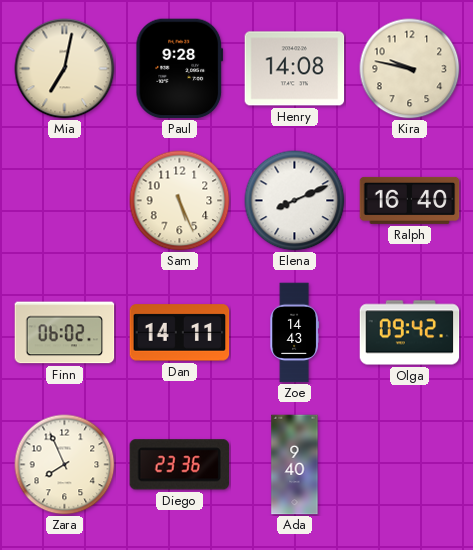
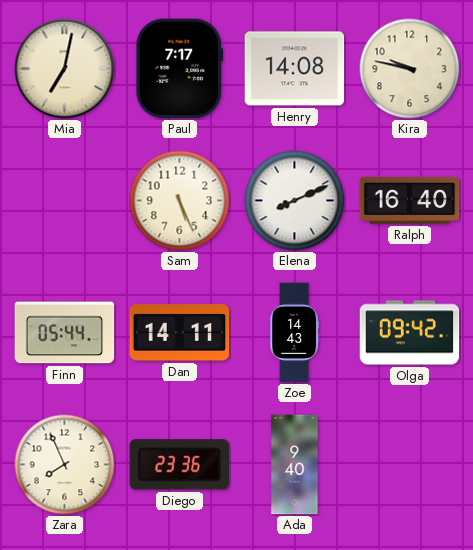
Paul: 9:28 -> 7:17 (180, 69)
Finn: 06:02 -> 05:44 (65, 333)
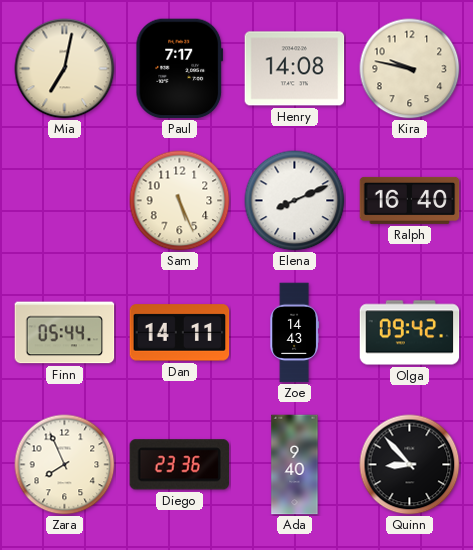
Quinn: none -> 8:53 (410, 465)
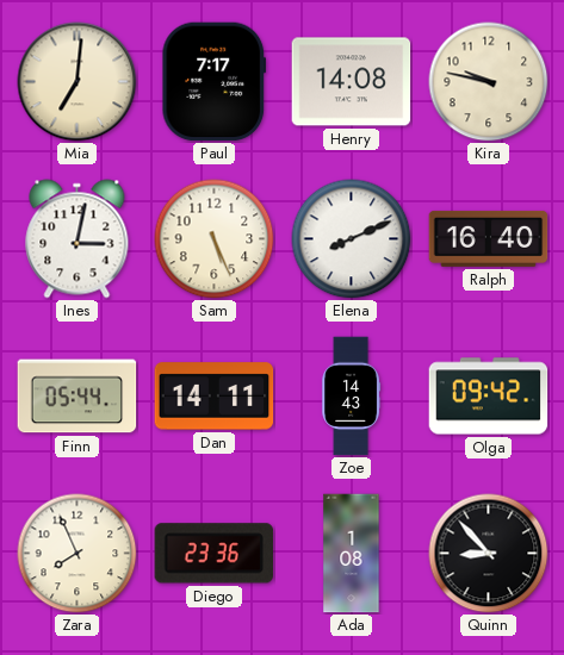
Mia: 7:02 -> 7:01 (78, 82)
Ines: none -> 3:02 (78, 239)
Ada: 9:40 -> 1:08 (352, 554)
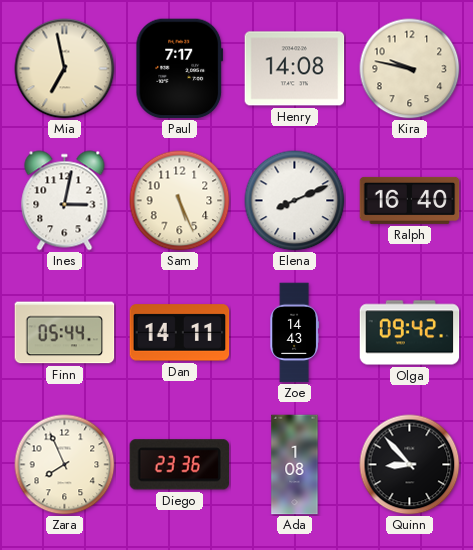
Mia: 7:01 -> 6:58 (65, 69)
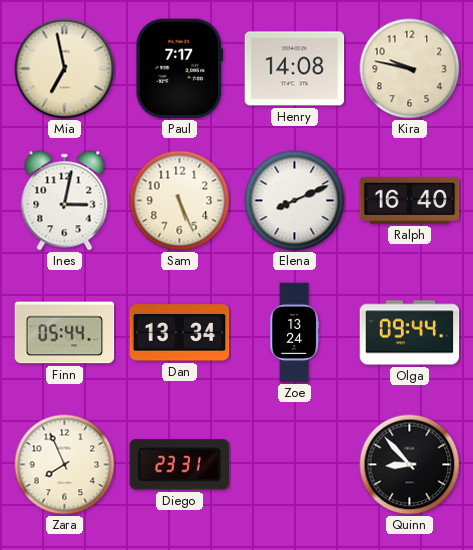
Dan: 14:11 -> 13:34 (180, 333)
Zoe: 14:43 -> 13:24 (295, 333)
Olga: 09:42 -> 09:44 (410, 333)
Diego: 23:36 -> 23:31 (179, 465)
Ada: 1:08 -> none (295, 465)
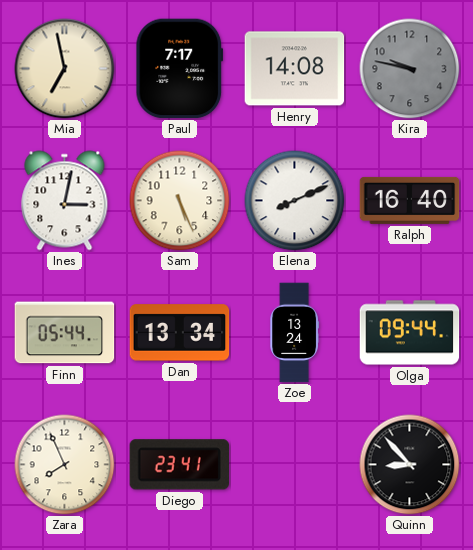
Kira dial: cream -> grey (410, 69)
Diego: 23:31 -> 23:41 (179, 465)
